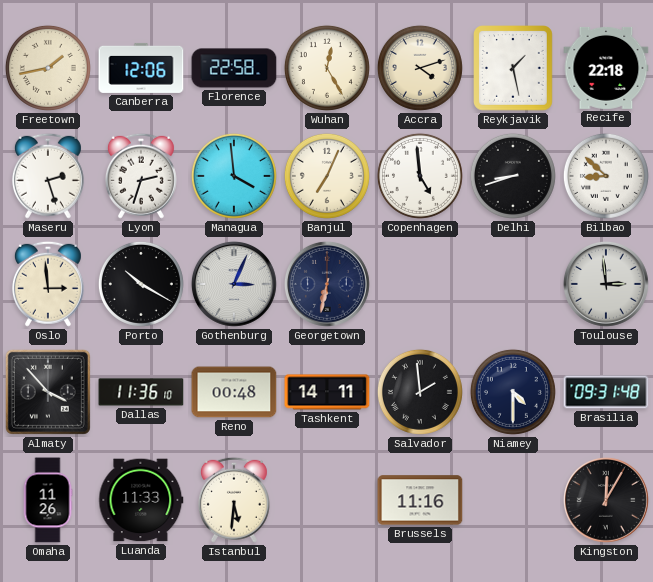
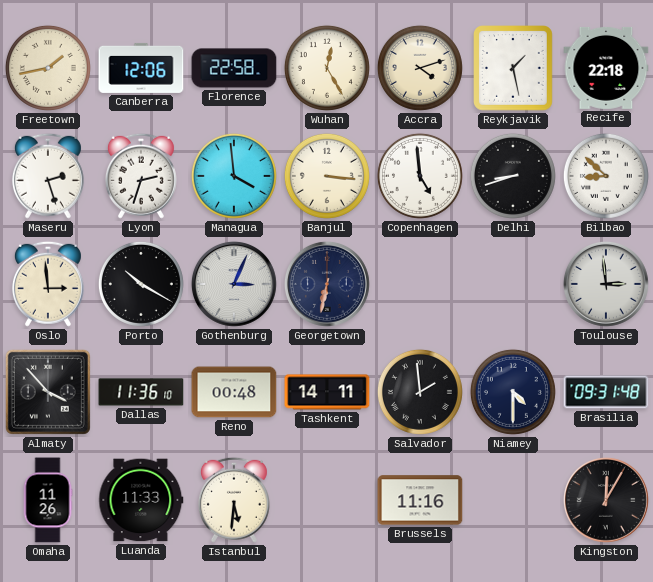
Banjul: 7:04 -> 3:16 (327, 176)
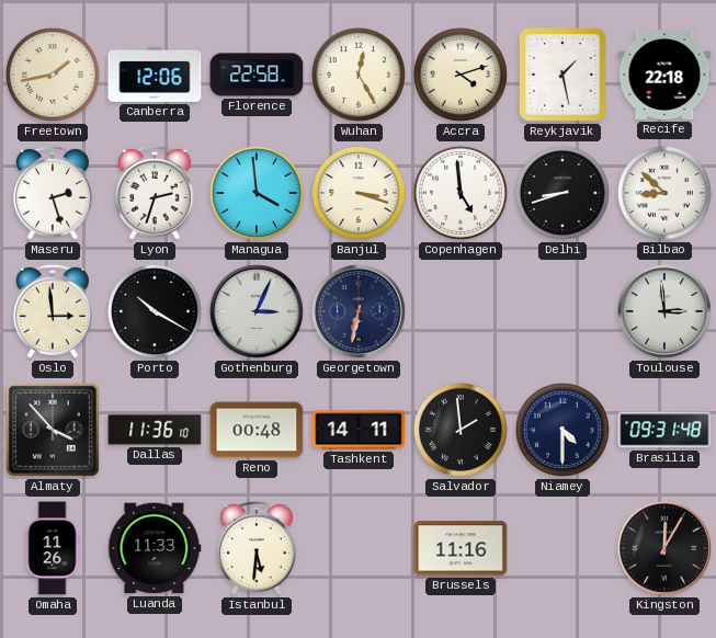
Banjul: 3:16 -> 3:18 (359, 193)
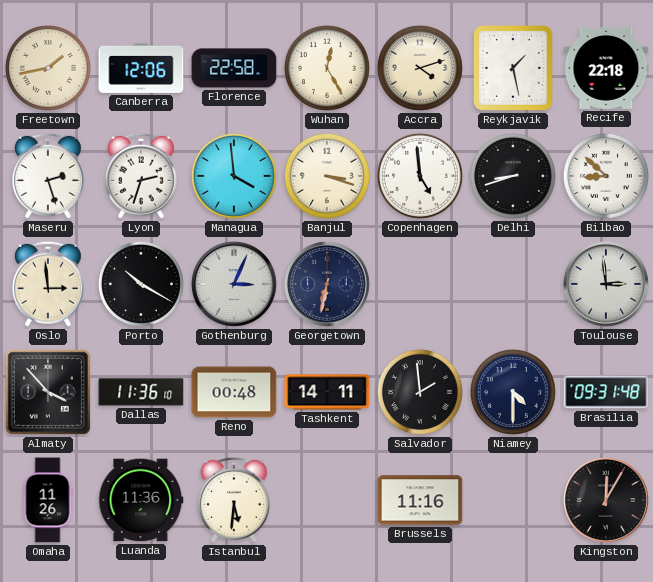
Luanda: 11:33 -> 11:36 (141, 500)
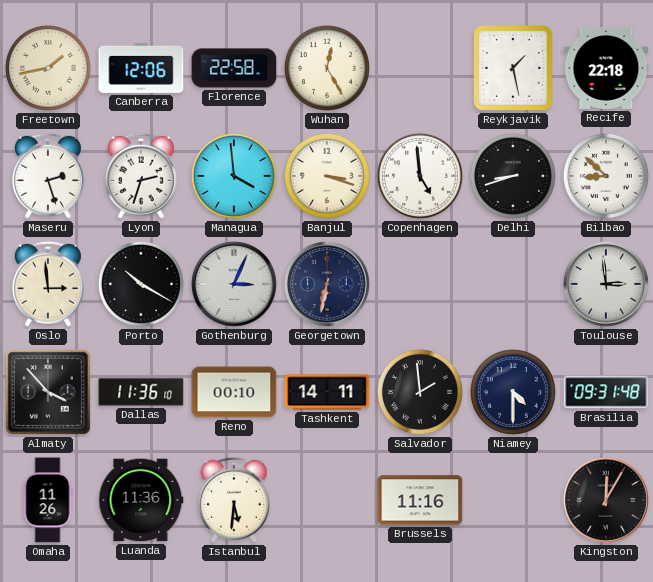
Accra: 4:12 -> none (420, 68)
Reno: 00:48 -> 00:10 (234, 392)
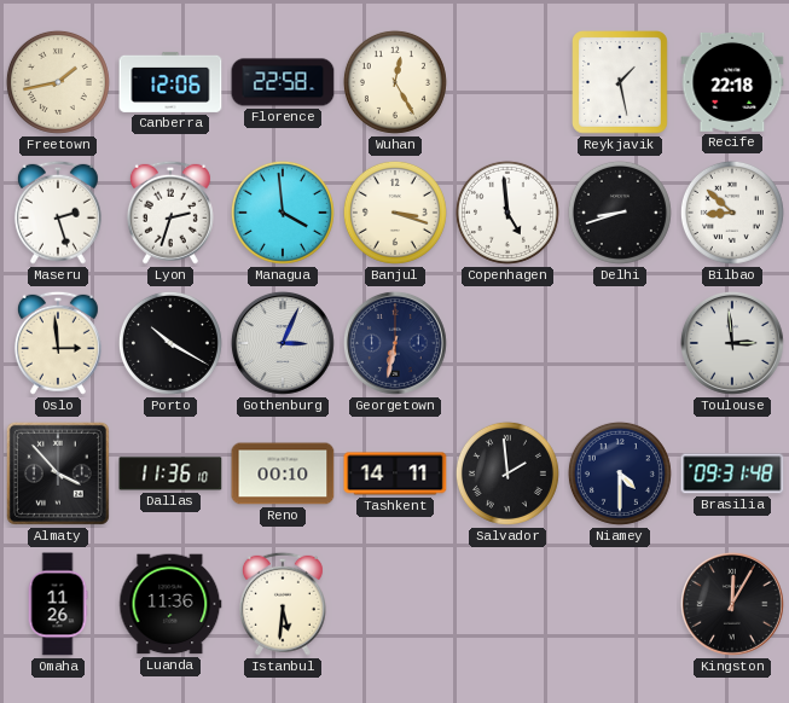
Brussels: 11:16 -> none (420, 500)
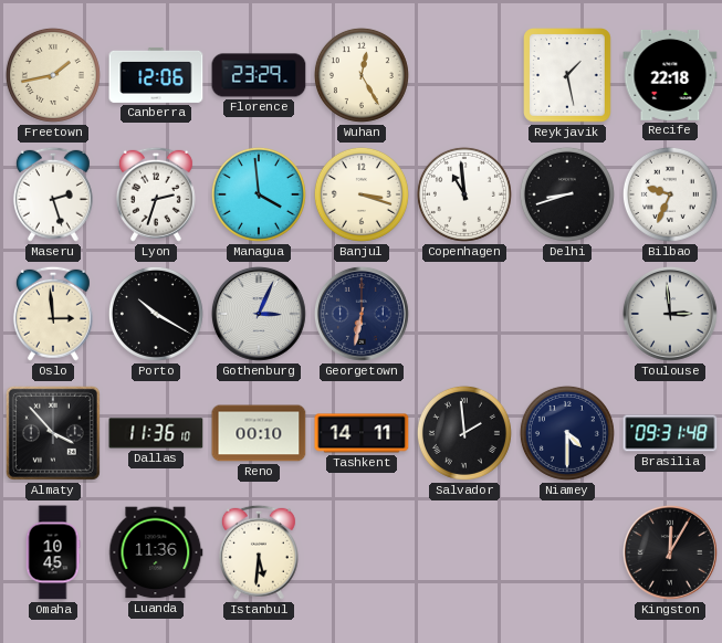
Florence: 22:58 -> 23:29 (259, 75)
Copenhagen: 4:59 -> 10:59 (464, 194)
Bilbao: 8:52 -> 9:34 (670, 194)
Omaha: 11:26 -> 10:45 (53, 552)
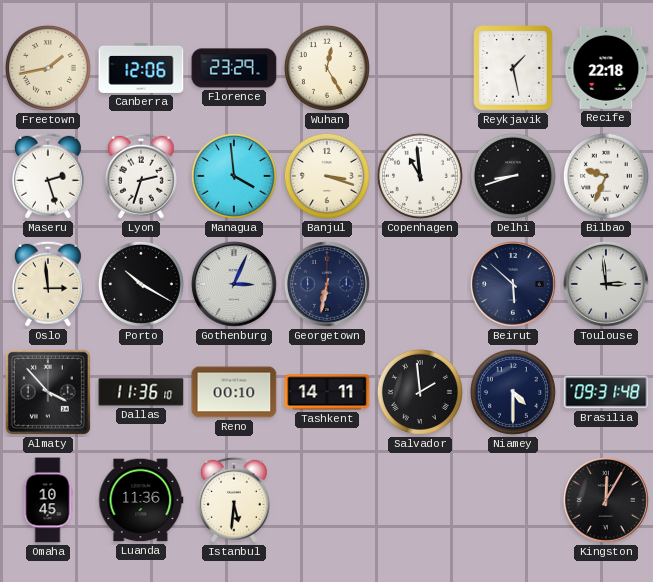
Beirut: none -> 5:52 (513, 284)
